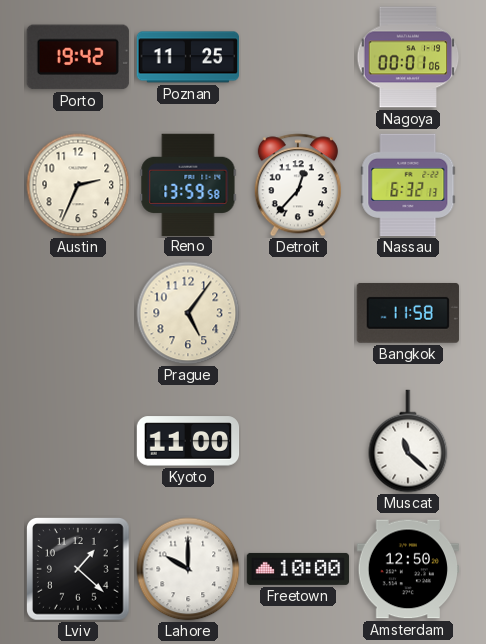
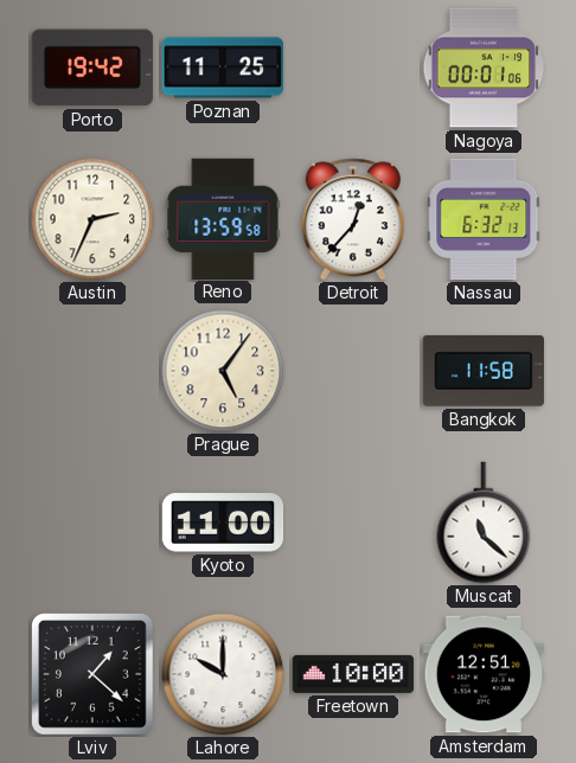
Amsterdam: 12:50 -> 12:51 (484, 674)
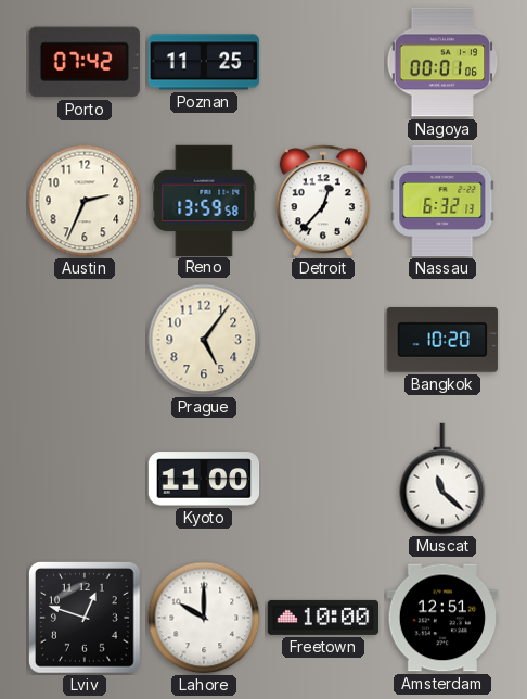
Porto: 19:42 -> 07:42 (85, 62)
Bangkok: 11:58 -> 10:20 (442, 340)
Lviv: 1:22 -> 12:48 (86, 619)
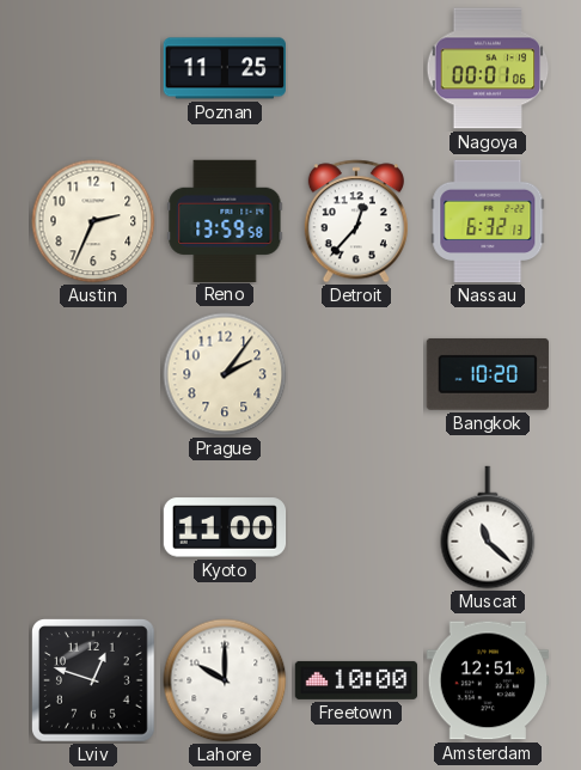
Porto: 07:42 -> none (85, 62)
Prague: 5:06 -> 2:06 (225, 374)
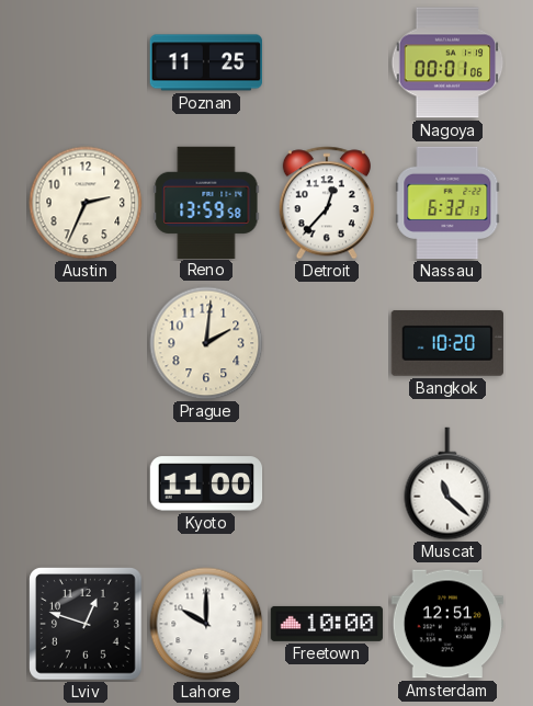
Prague: 2:06 -> 2:01 (206, 343)
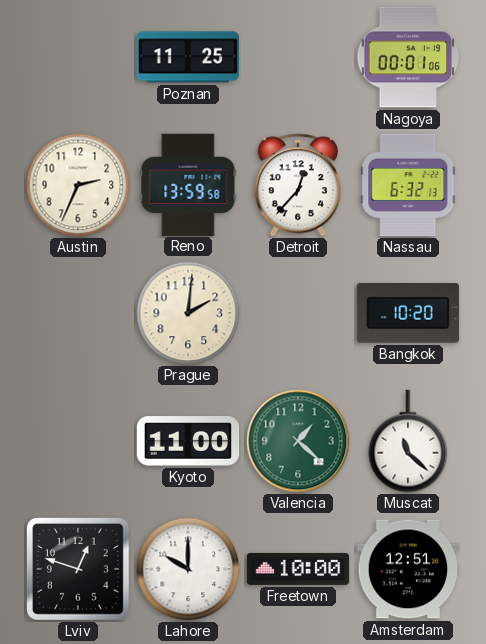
Valencia: none -> 1:22 (298, 441)
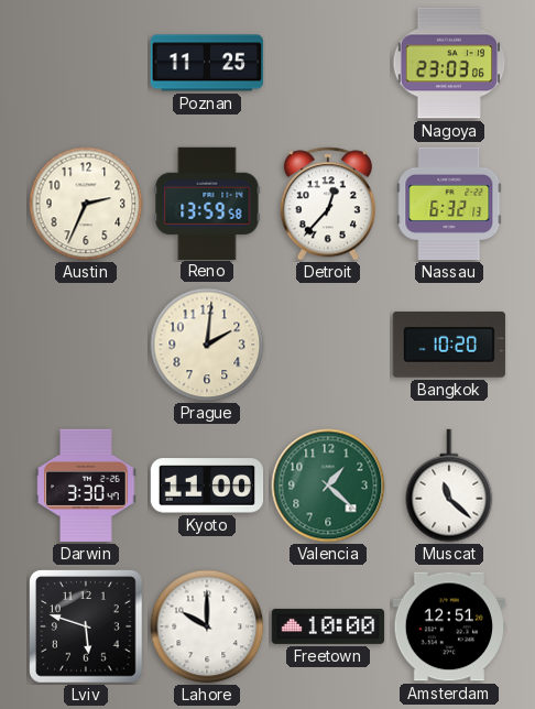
Nagoya: 00:01 -> 23:03 (449, 63)
Darwin: none -> 3:30 (86, 486)
Lviv: 12:48 -> 5:48 (87, 628)
